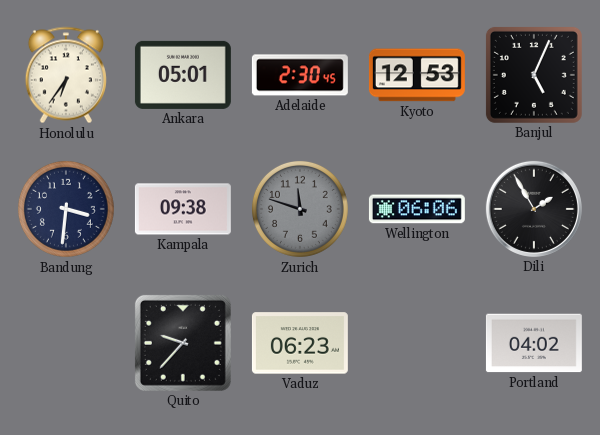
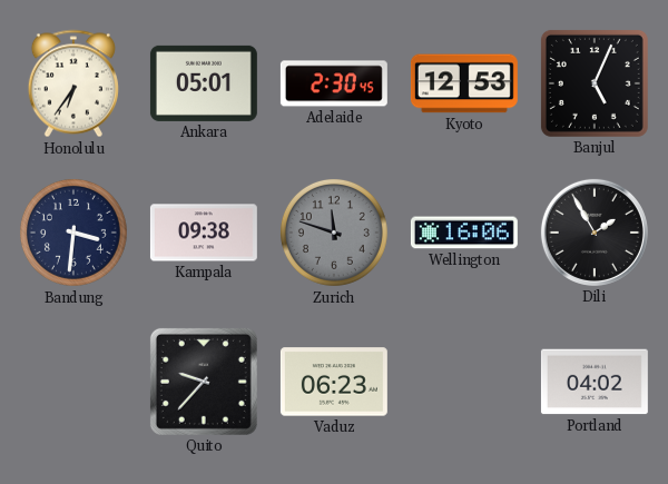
Wellington: 06:06 -> 16:06 (464, 233)
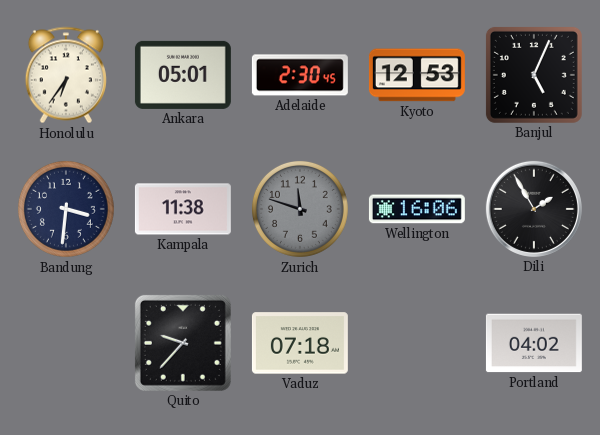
Kampala: 09:38 -> 11:38 (183, 209)
Vaduz: 06:23 -> 07:18 (300, 343)
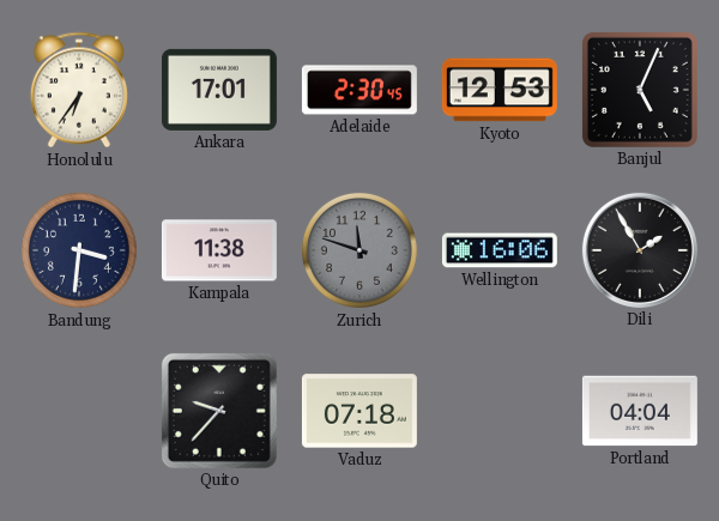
Ankara: 05:01 -> 17:01 (219, 90)
Portland: 04:02 -> 04:04 (640, 411)
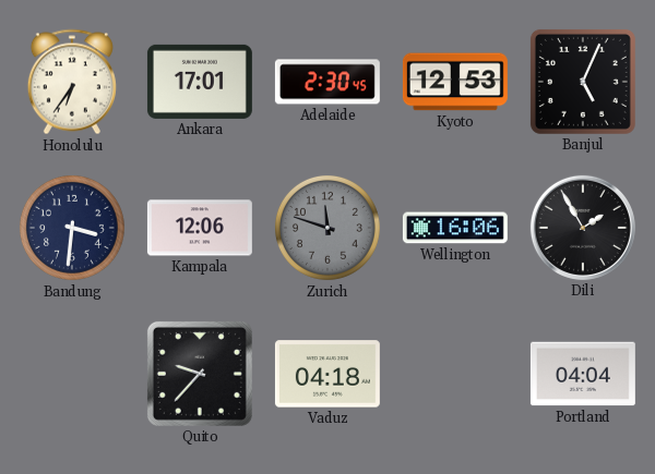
Kampala: 11:38 -> 12:06 (200, 228)
Vaduz: 07:18 -> 04:18 (327, 374)
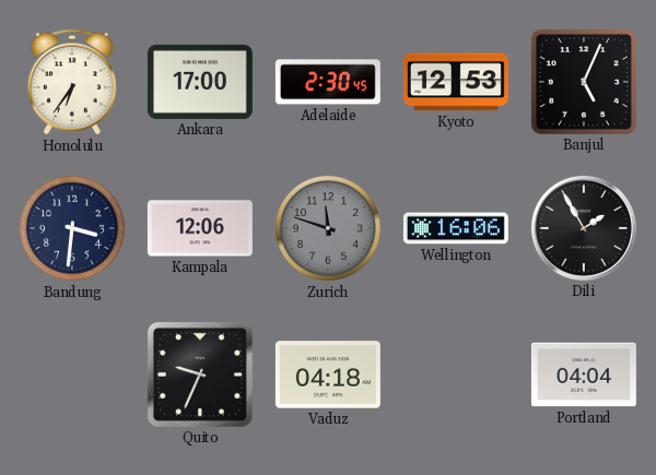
Ankara: 17:01 -> 17:00 (200, 82)
Quito: 9:37 -> 9:34 (200, 375)
